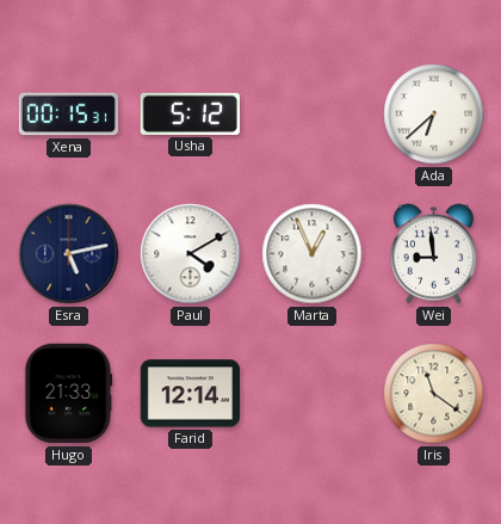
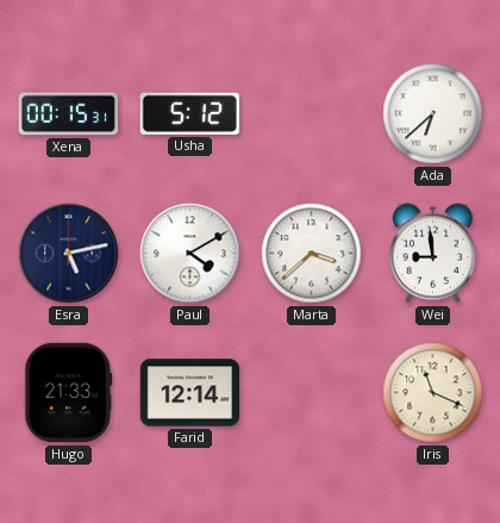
Marta: 12:56 -> 3:38 (312, 254)
Iris: 11:21 -> 11:19 (433, 393)
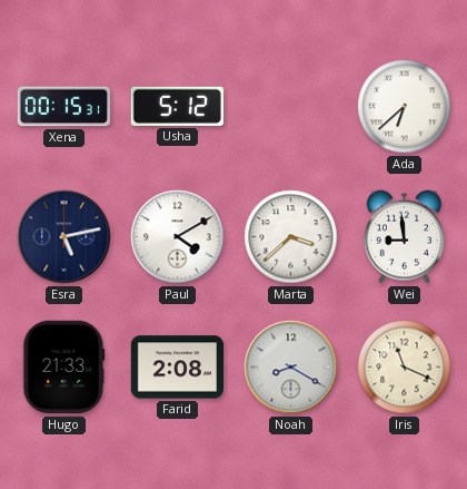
Farid: 12:14 -> 2:08 (178, 368)
Noah: none -> 8:20 (291, 368)
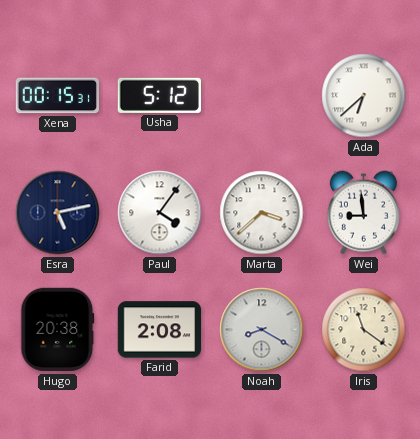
Paul: 4:10 -> 4:06 (160, 213)
Hugo: 21:33 -> 20:38 (58, 330)
Iris: 11:19 -> 11:21 (364, 330)
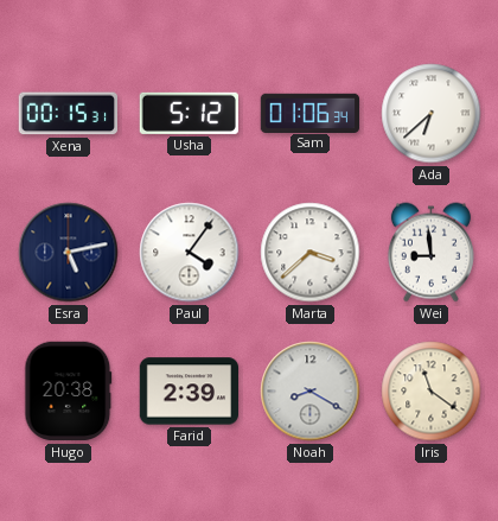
Sam: none -> 01:06 (311, 113)
Farid: 2:08 -> 2:39 (190, 392)
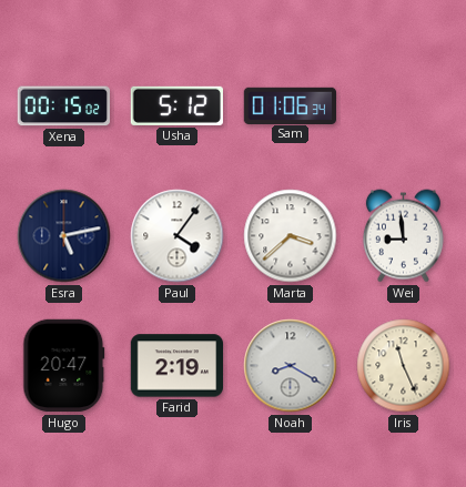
Xena: 00:15:31 -> 00:15:02 (63, 106)
Ada: 6:38 -> none (432, 114)
Hugo: 20:38 -> 20:47 (64, 366)
Farid: 2:39 -> 2:19 (178, 366)
Iris: 11:21 -> 11:26 (404, 366)
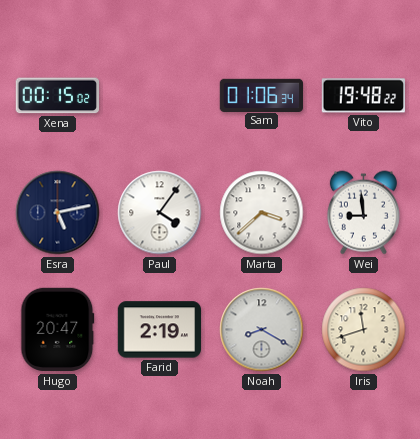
Usha: 5:12 -> none (176, 105)
Vito: none -> 19:48 (363, 96)
Iris: 11:26 -> 11:42 (364, 330)
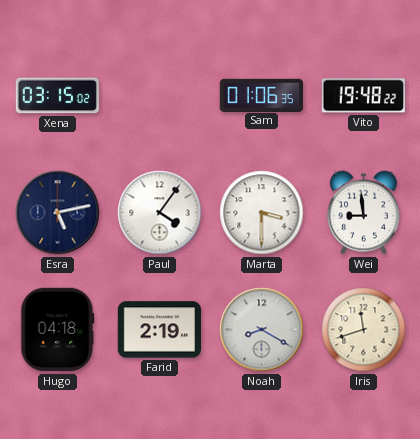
Xena: 00:15 -> 03:15 (57, 96)
Sam: 01:06:34 -> 01:06:35 (262, 95)
Marta: 3:38 -> 3:30 (262, 213)
Hugo: 20:47 -> 04:18 (58, 330)
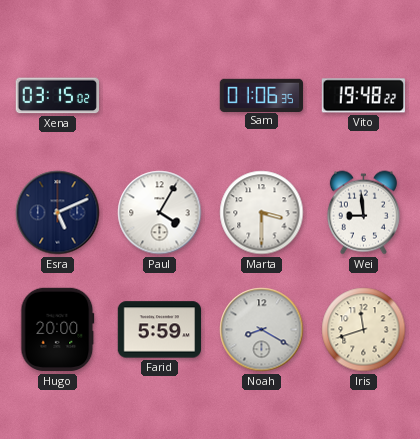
Esra: 5:13 -> 5:11 (58, 213)
Paul: 4:06 -> 4:05 (160, 213)
Hugo: 04:18 -> 20:00 (58, 330)
Farid: 2:19 -> 5:59 (160, 330)
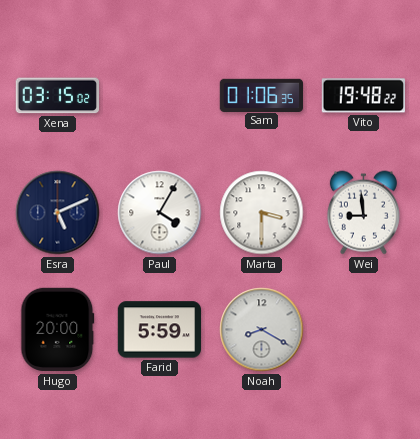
Iris: 11:42 -> none (364, 330)
